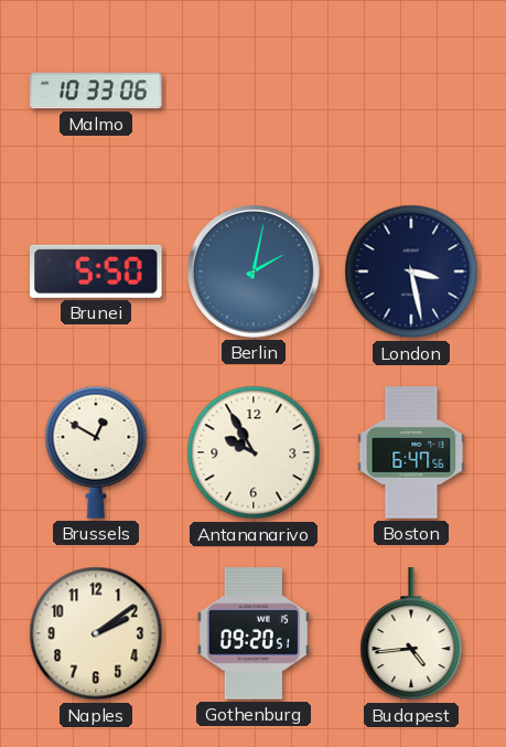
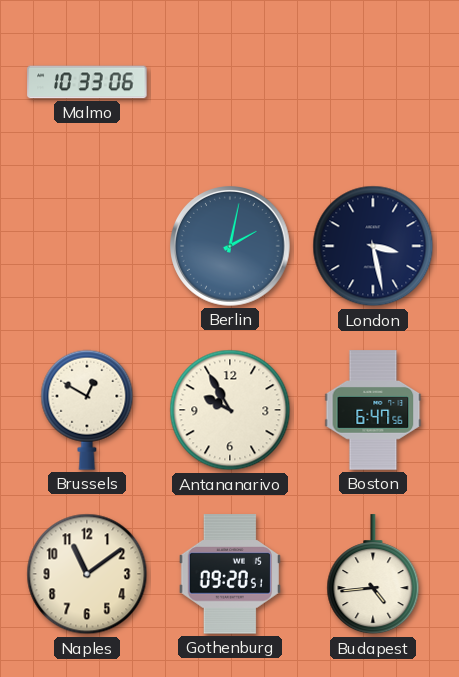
Brunei: 5:50 -> none (96, 271)
Naples: 2:09 -> 11:09 (87, 574)
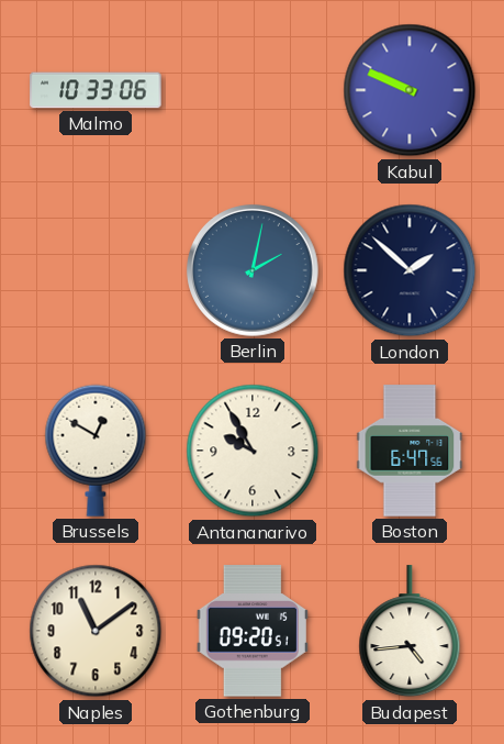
Kabul: none -> 9:49 (410, 90)
London: 3:28 -> 1:52 (410, 270)
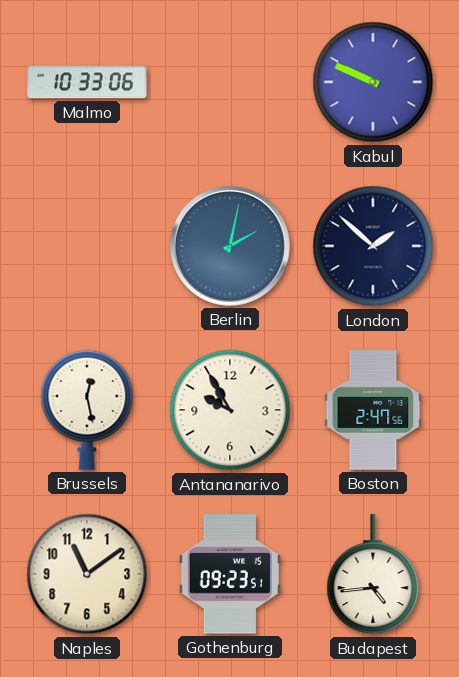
Brussels: 12:50 -> 12:28 (87, 410)
Boston: 6:47 -> 2:47 (373, 410)
Gothenburg: 09:20 -> 09:23 (230, 574)
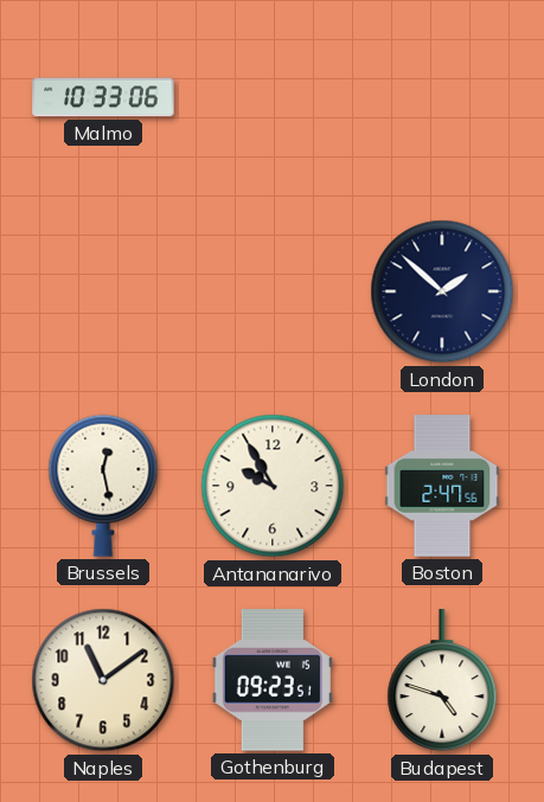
Kabul: 9:49 -> none (373, 82)
Berlin: 2:02 -> none (231, 247)
Budapest: 4:44 -> 4:48 (442, 681)
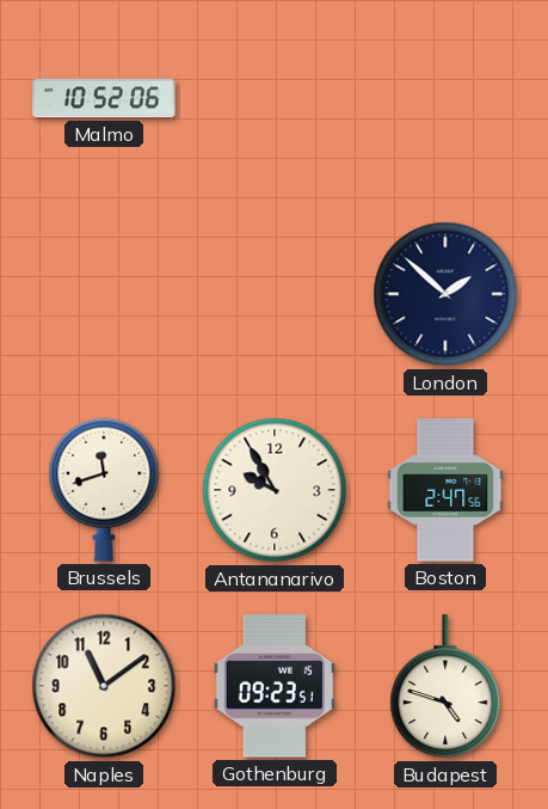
Malmo: 10:33 -> 10:52 (104, 98)
Brussels: 12:28 -> 11:42 (104, 490)
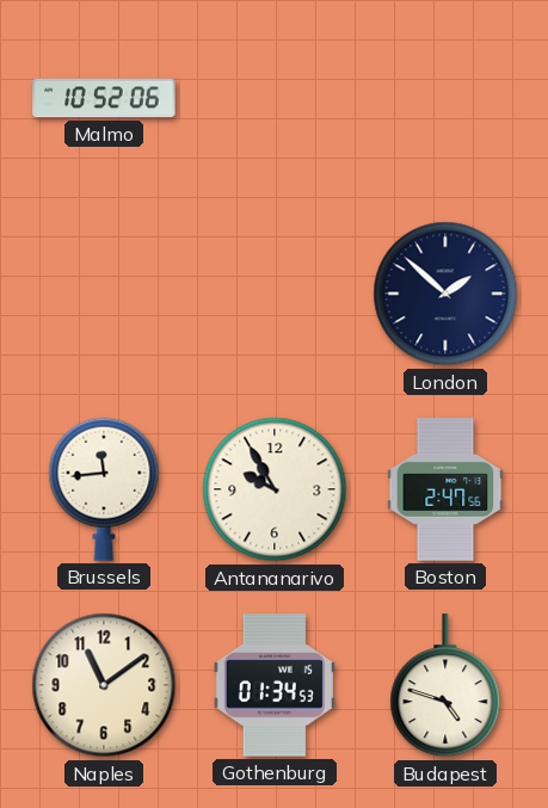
Brussels: 11:42 -> 11:44 (104, 489)
Gothenburg: 09:23 -> 01:34 (275, 685)
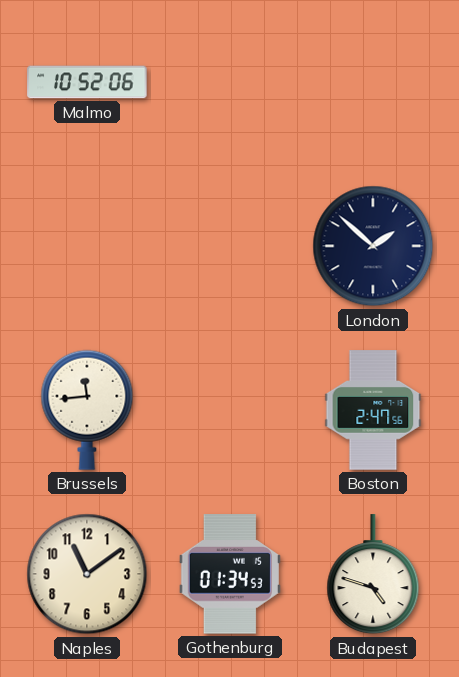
Antananarivo: 9:55 -> none (275, 489)
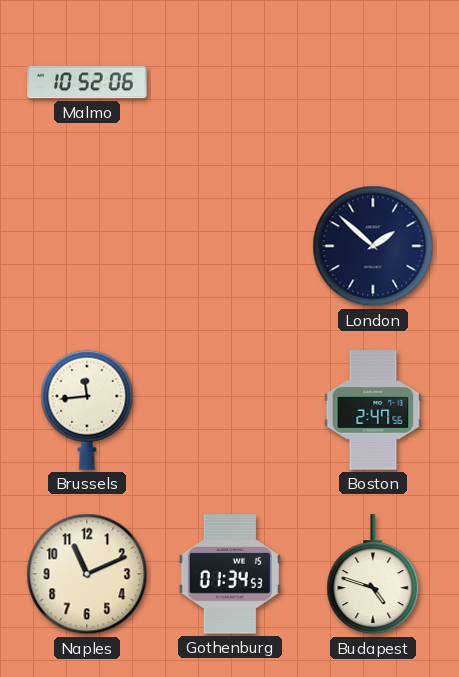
Naples: 11:09 -> 11:11 (87, 574)
